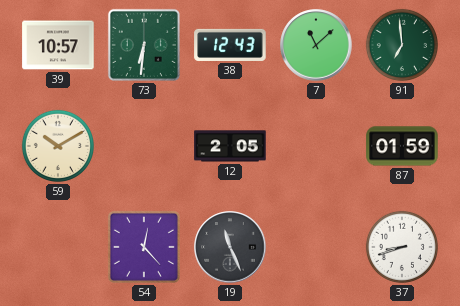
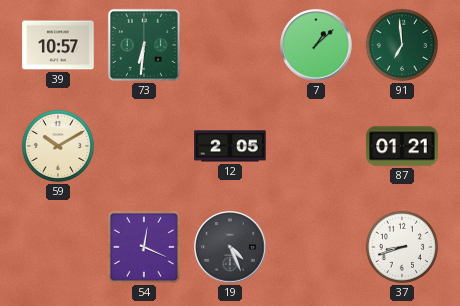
38: 12:43 -> none (230, 45)
7: 11:08 -> 1:08 (316, 45)
87: 01:59 -> 01:21 (402, 146)
54: 12:23 -> 12:19 (144, 247)
19: 11:26 -> 4:26 (230, 247)
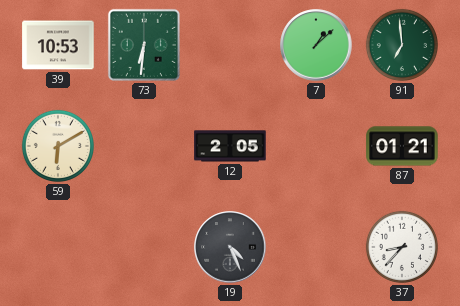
39: 10:57 -> 10:53 (58, 45)
59: 10:10 -> 6:10 (58, 146)
54: 12:19 -> none (144, 247)
37: 8:42 -> 8:37 (402, 247)
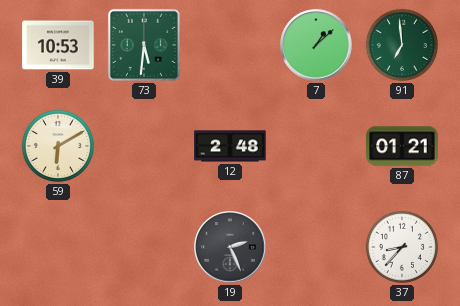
73: 6:31 -> 5:31 (144, 45)
12: 2:05 -> 2:48 (230, 146)
19: 4:26 -> 2:26 (230, 247)
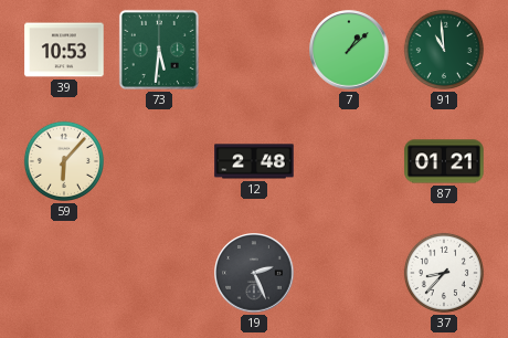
91: 6:59 -> 10:59 (444, 50)
59: 6:10 -> 6:07 (64, 161)
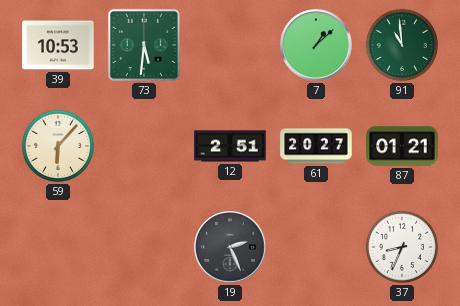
12: 2:48 -> 2:51 (230, 146)
61: none -> 20:27 (316, 146)
37: 8:37 -> 8:34 (402, 247)
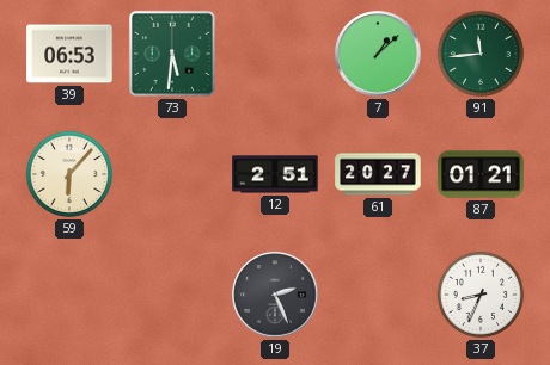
39: 10:53 -> 06:53 (69, 54)
91: 10:59 -> 11:44 (481, 54)
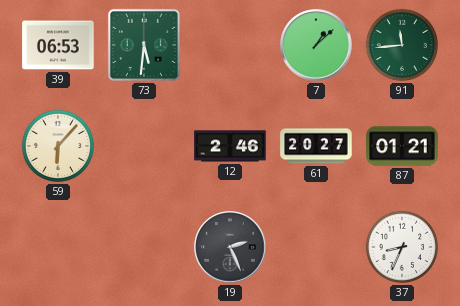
12: 2:51 -> 2:46 (230, 146)
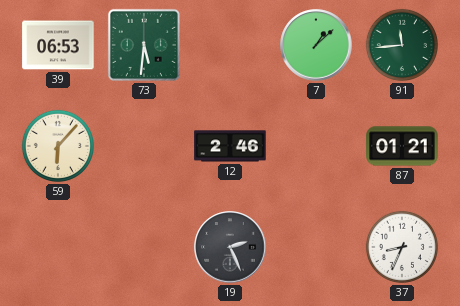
61: 20:27 -> none (316, 146)
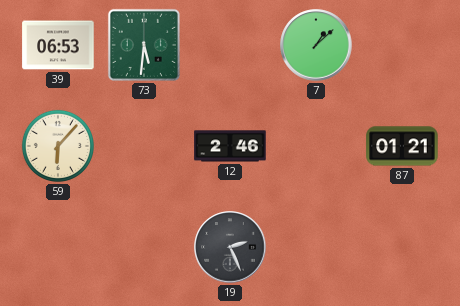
91: 11:44 -> none (402, 45)
37: 8:34 -> none (402, 247)
